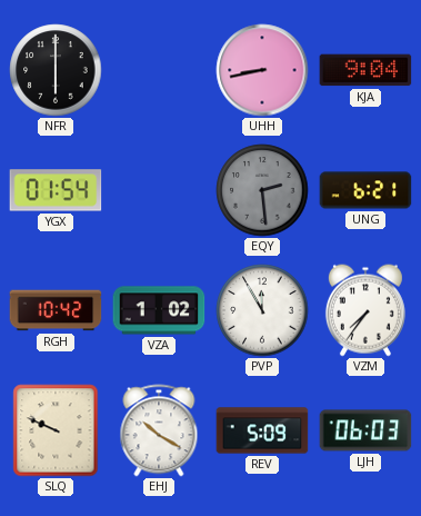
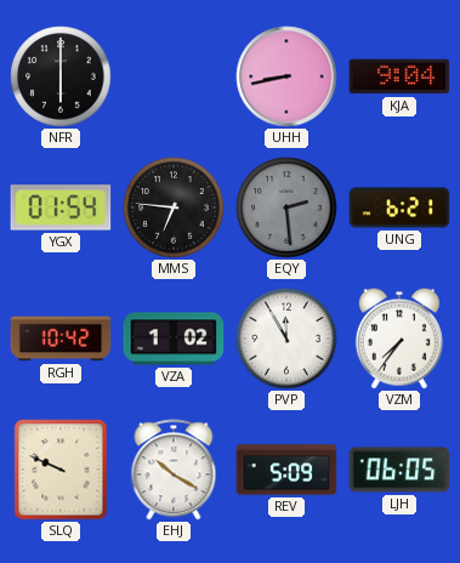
MMS: none -> 6:46 (174, 207)
LJH: 06:03 -> 06:05 (399, 470)
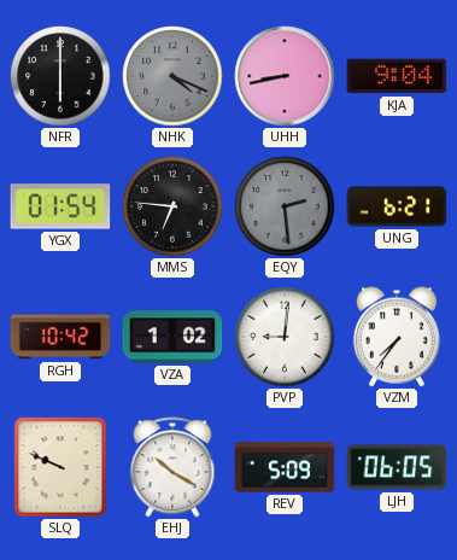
NHK: none -> 4:19 (172, 76)
PVP: 11:55 -> 9:01 (285, 337)
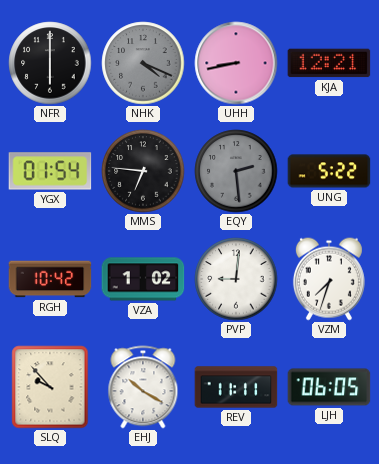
KJA: 9:04 -> 12:21 (329, 63)
UNG: 6:21 -> 5:22 (329, 171)
VZM: 7:36 -> 7:33 (329, 279)
SLQ: 9:49 -> 9:53 (50, 387)
REV: 5:09 -> 11:11 (236, 387)
